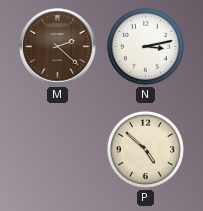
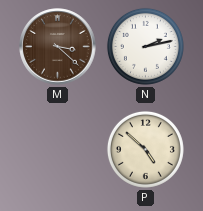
M: 2:22 -> 3:22 (58, 47)
N: 3:13 -> 2:13 (145, 46)
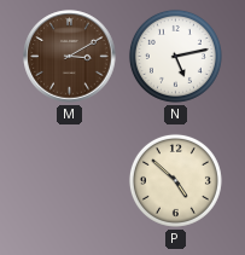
M: 3:22 -> 3:10 (70, 57)
N: 2:13 -> 5:13 (175, 56)
